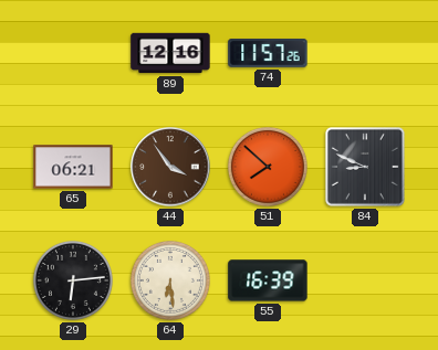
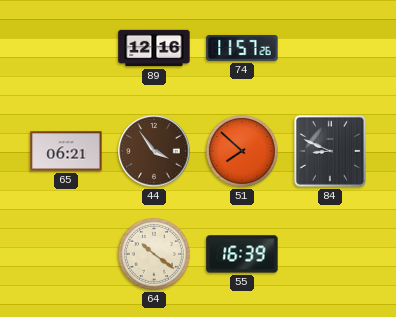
29: 6:14 -> none (73, 280)
64: 6:29 -> 10:21 (154, 254)
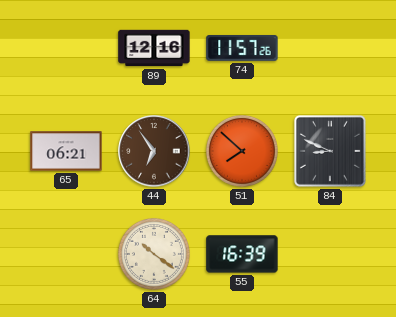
44: 3:54 -> 6:54 (154, 151)
